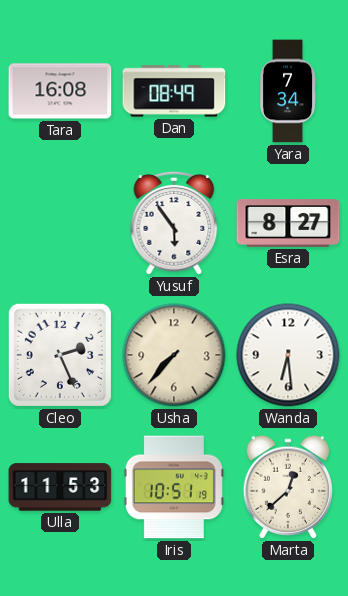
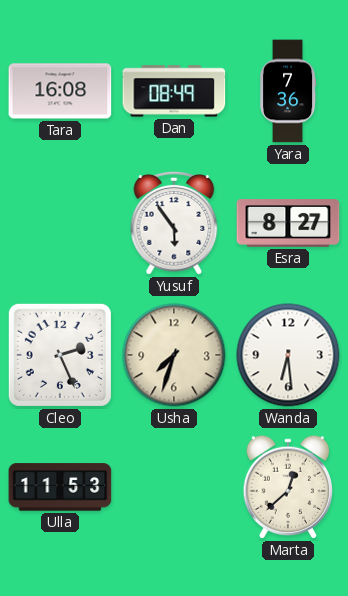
Yara: 7:34 -> 7:36 (288, 91)
Usha: 7:37 -> 7:33 (174, 355)
Iris: 10:51 -> none (174, 487)
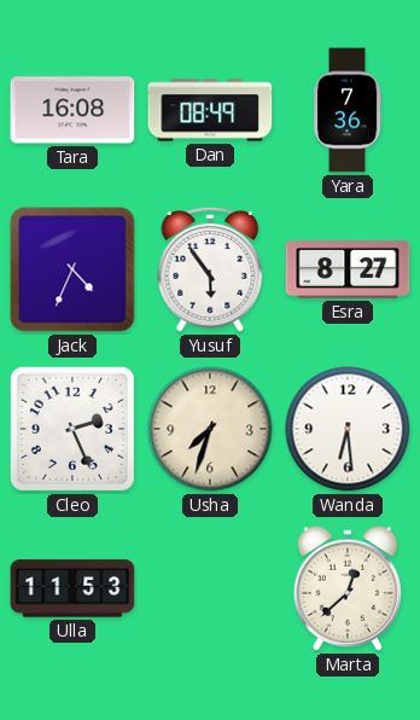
Jack: none -> 4:34 (72, 269)
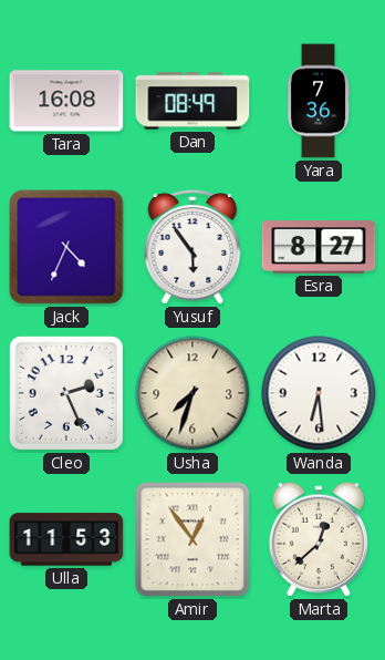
Amir: none -> 12:54 (192, 539)
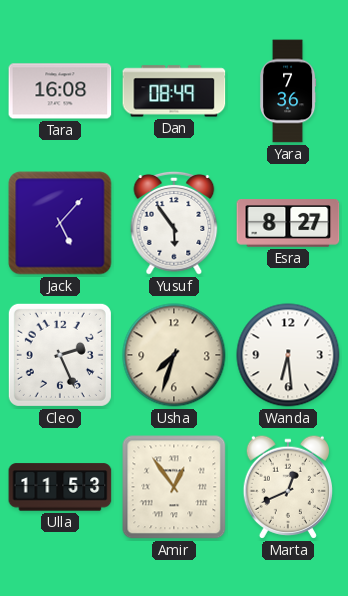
Jack: 4:34 -> 5:07 (60, 223)
Marta: 12:38 -> 12:41 (288, 487)
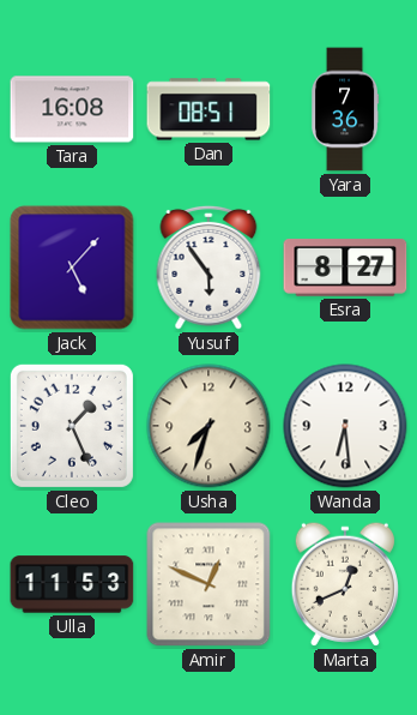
Dan: 08:49 -> 08:51 (208, 109)
Cleo: 2:26 -> 1:26 (72, 426)
Amir: 12:54 -> 12:49 (208, 584)
